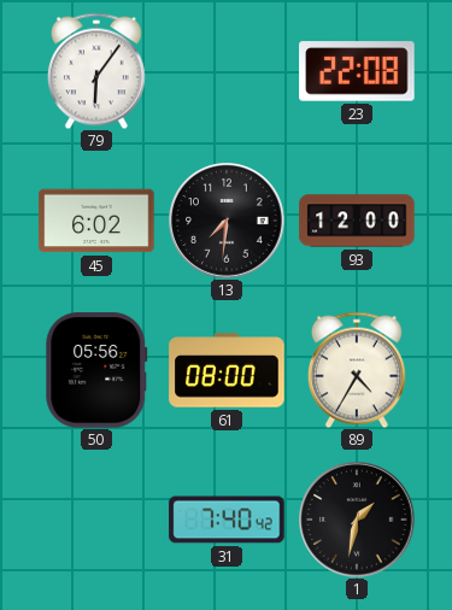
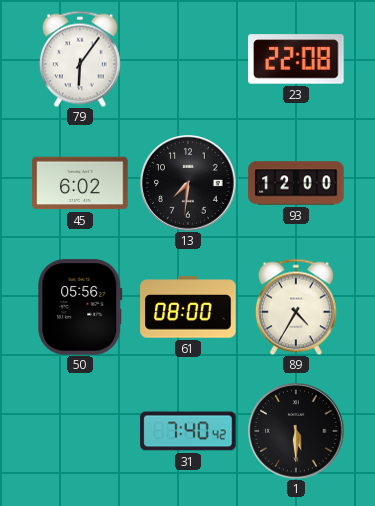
1: 1:32 -> 5:30 (296, 431)
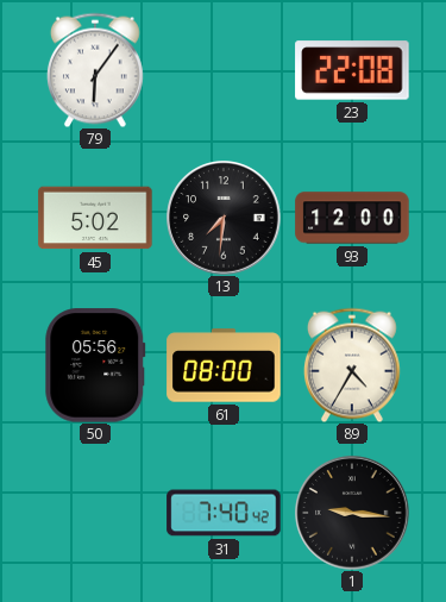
45: 6:02 -> 5:02 (95, 218)
1: 5:30 -> 9:16 (352, 513)
